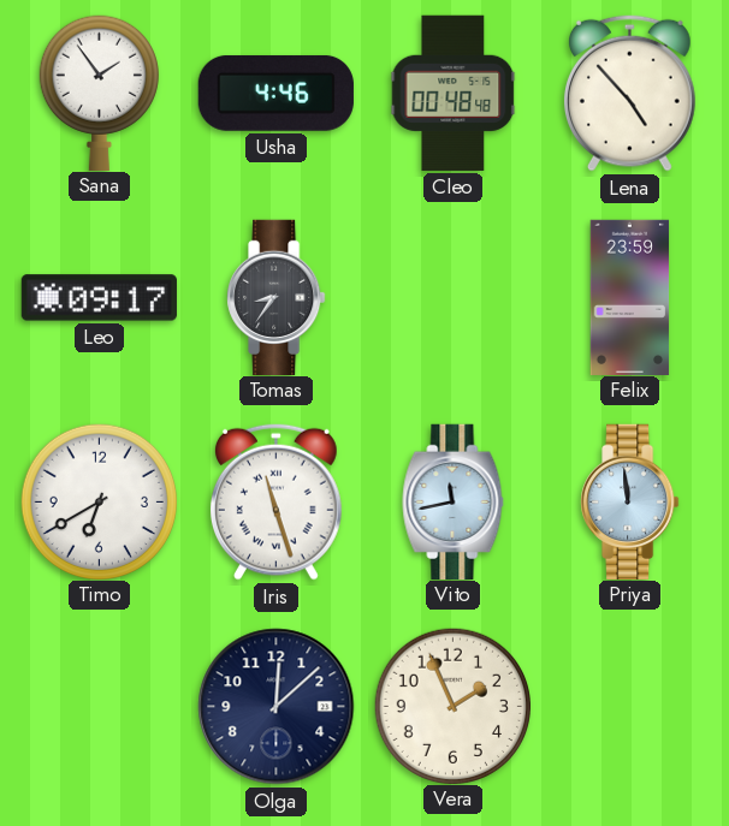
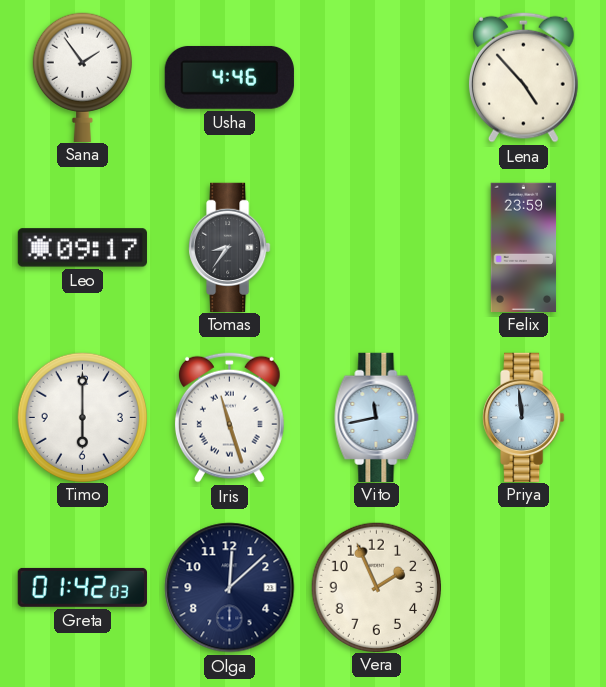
Cleo: 00:48 -> none (454, 93)
Timo: 6:40 -> 6:00 (82, 417)
Greta: none -> 01:42 (82, 587)
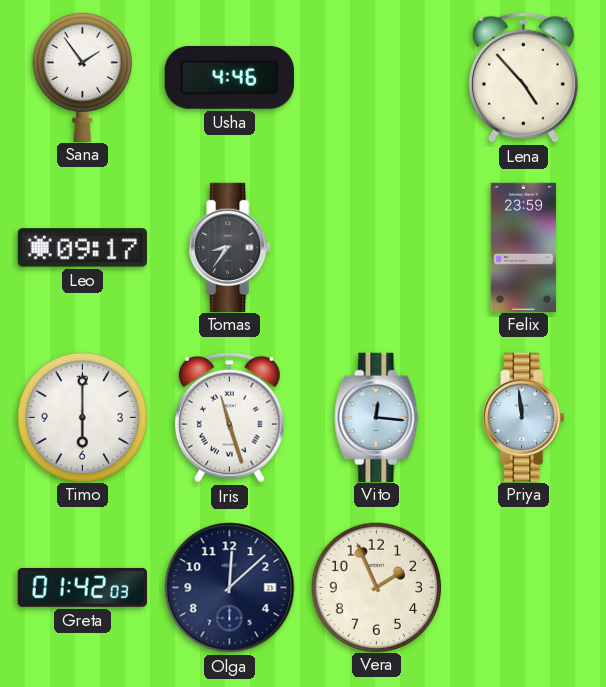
Vito: 11:43 -> 12:16 (377, 417)
